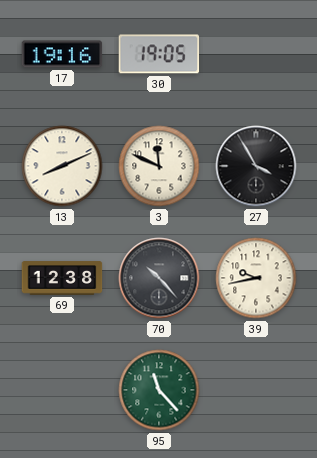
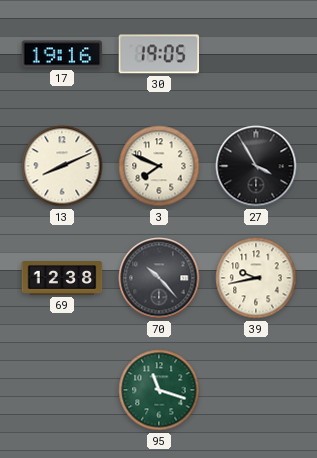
3: 11:49 -> 7:49 (159, 166)
95: 11:23 -> 11:18 (159, 390)
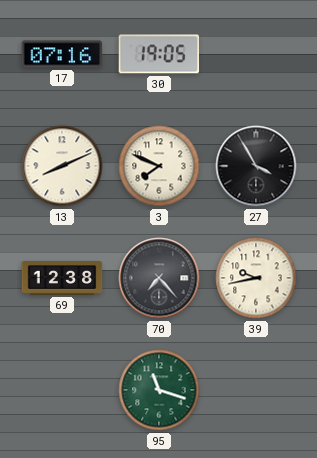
17: 19:16 -> 07:16 (62, 54)
70: 10:23 -> 7:23 (159, 278)
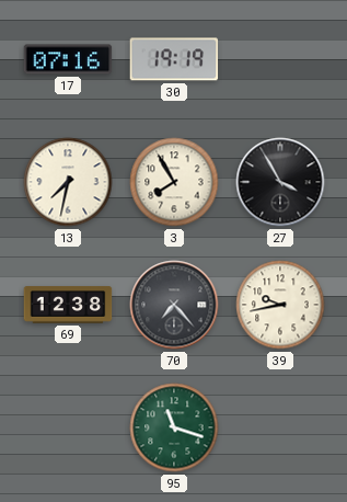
30: 19:05 -> 19:19 (174, 59)
13: 8:11 -> 7:32 (68, 182)
3: 7:49 -> 7:55 (174, 182)
